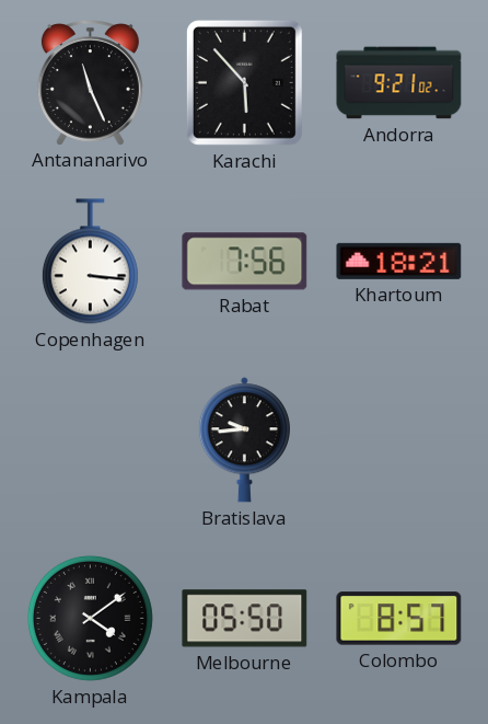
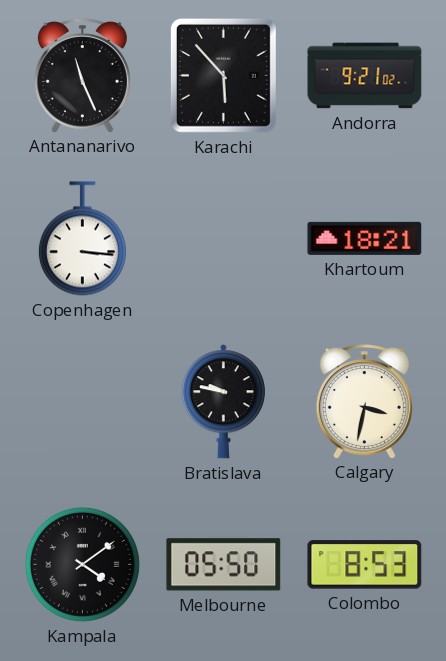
Rabat: 7:56 -> none (245, 262)
Bratislava: 9:44 -> 9:47 (223, 402)
Calgary: none -> 3:32 (364, 401)
Colombo: 8:57 -> 8:53 (365, 565)
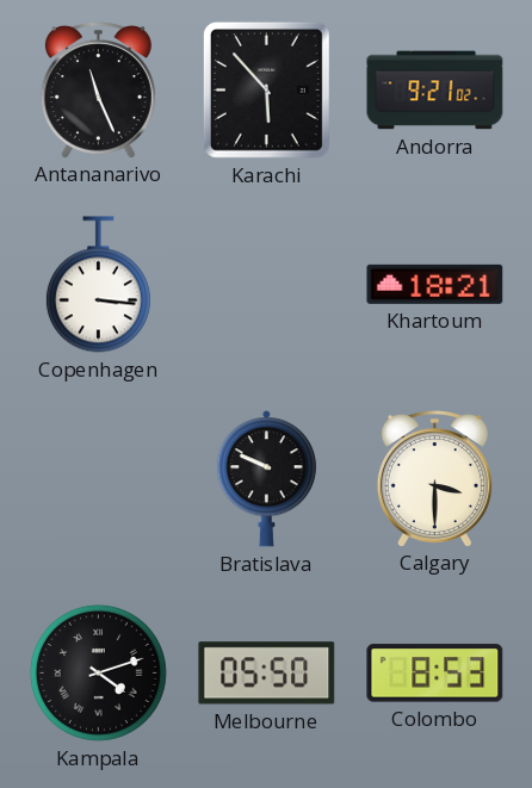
Bratislava: 9:47 -> 9:49 (266, 479)
Calgary: 3:32 -> 3:30 (434, 478)
Kampala: 4:09 -> 4:12 (98, 672)
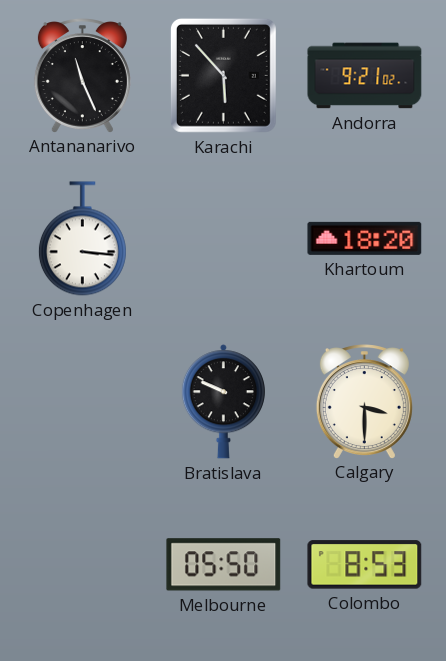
Khartoum: 18:21 -> 18:20 (365, 238)
Kampala: 4:12 -> none (98, 672)
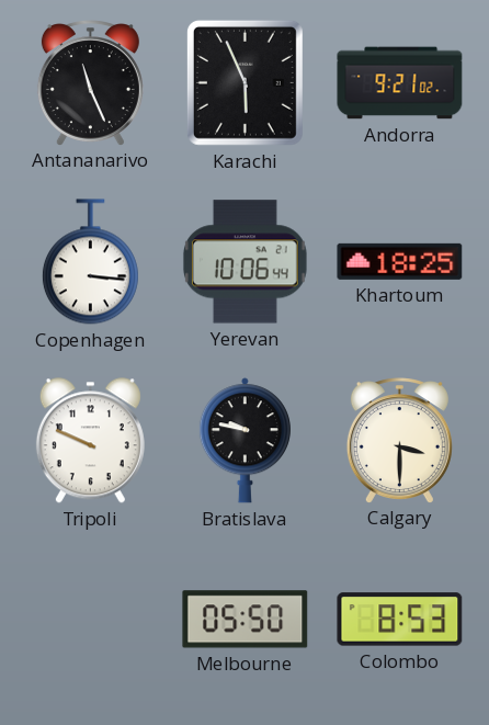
Karachi: 5:53 -> 5:56 (244, 82)
Yerevan: none -> 10:06 (244, 262)
Khartoum: 18:20 -> 18:25 (400, 261)
Tripoli: none -> 9:49 (90, 441)
Bratislava: 9:49 -> 9:47 (244, 441)
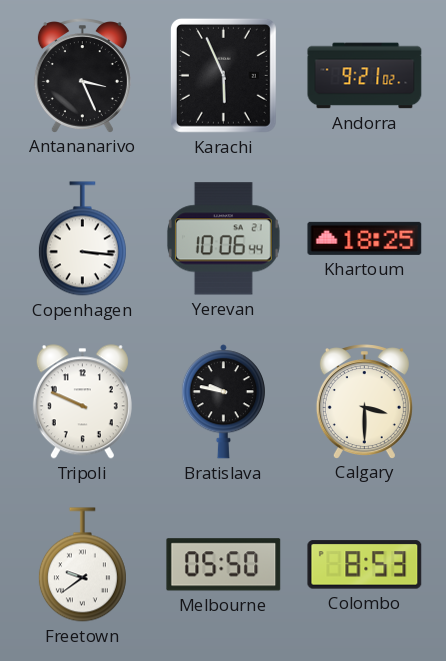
Antananarivo: 11:26 -> 3:26 (82, 75)
Freetown: none -> 9:39 (82, 565)
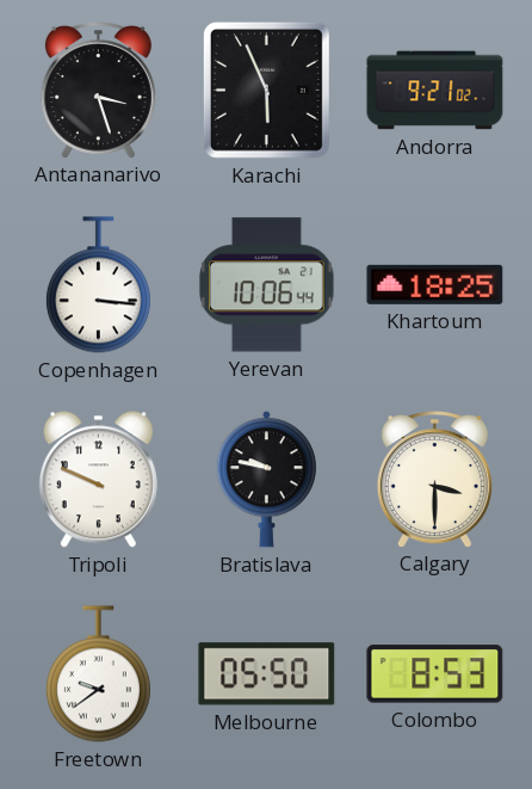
Antananarivo: 3:26 -> 3:27 (98, 90)
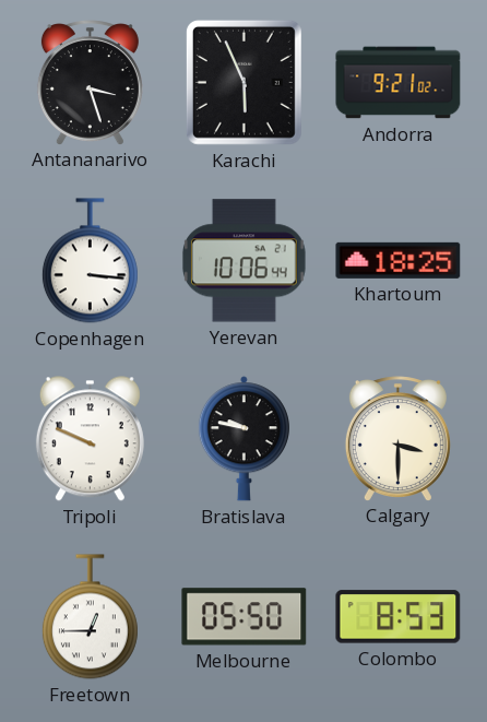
Freetown: 9:39 -> 12:45 (90, 617)
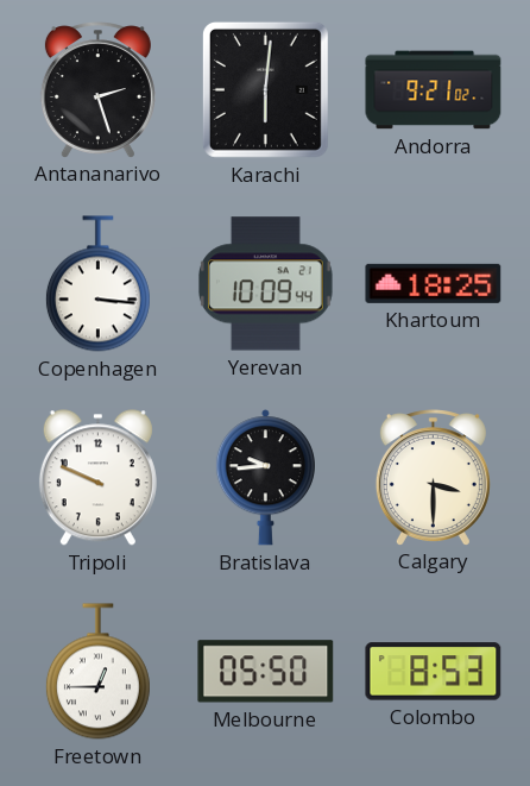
Antananarivo: 3:27 -> 2:27 (97, 89)
Karachi: 5:56 -> 6:01 (265, 89)
Yerevan: 10:06 -> 10:09 (265, 284)
Bratislava: 9:47 -> 9:44 (265, 478)
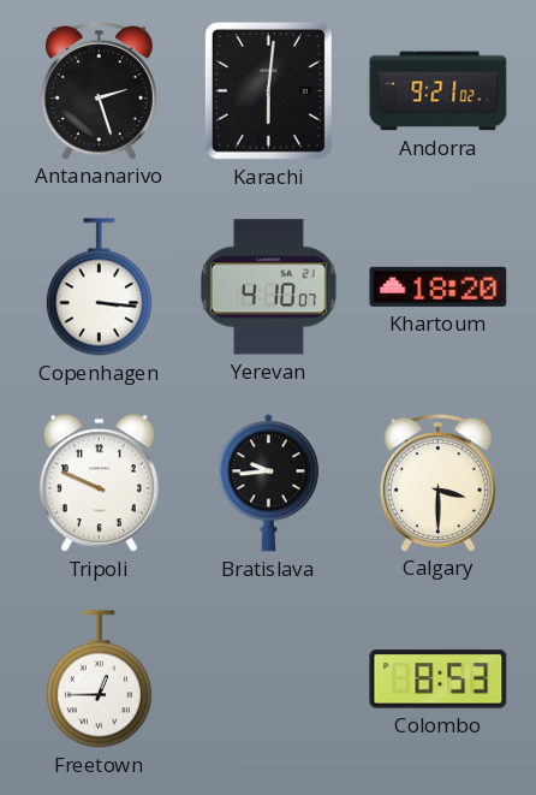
Yerevan: 10:09 -> 4:10 (268, 287)
Khartoum: 18:25 -> 18:20 (439, 286)
Melbourne: 05:50 -> none (266, 672)
